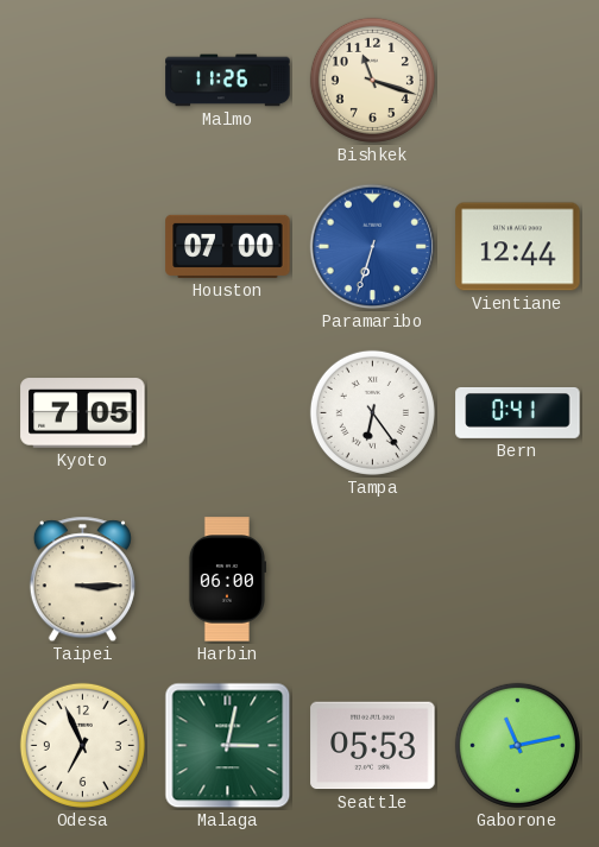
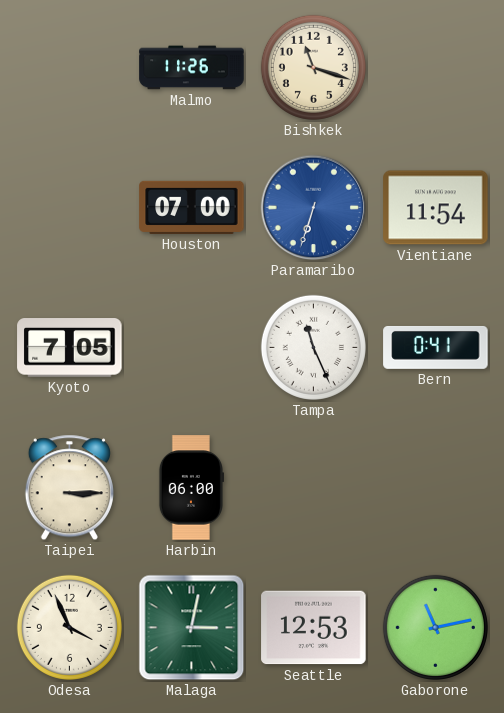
Vientiane: 12:44 -> 11:54 (436, 208)
Tampa: 6:24 -> 11:26 (313, 347)
Odesa: 6:56 -> 3:56 (69, 627)
Seattle: 05:53 -> 12:53 (314, 628)
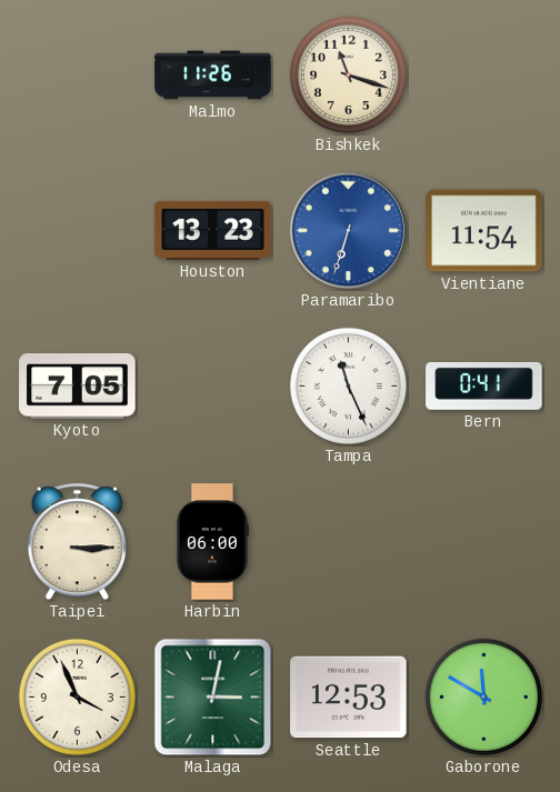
Houston: 07:00 -> 13:23 (213, 230)
Gaborone: 11:13 -> 11:50 (483, 696)
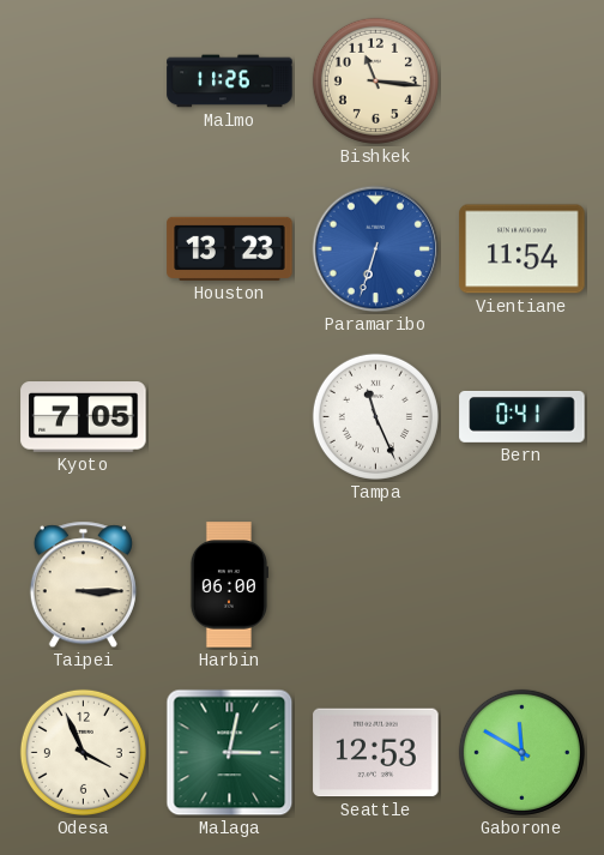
Bishkek: 11:18 -> 11:16 (375, 80)
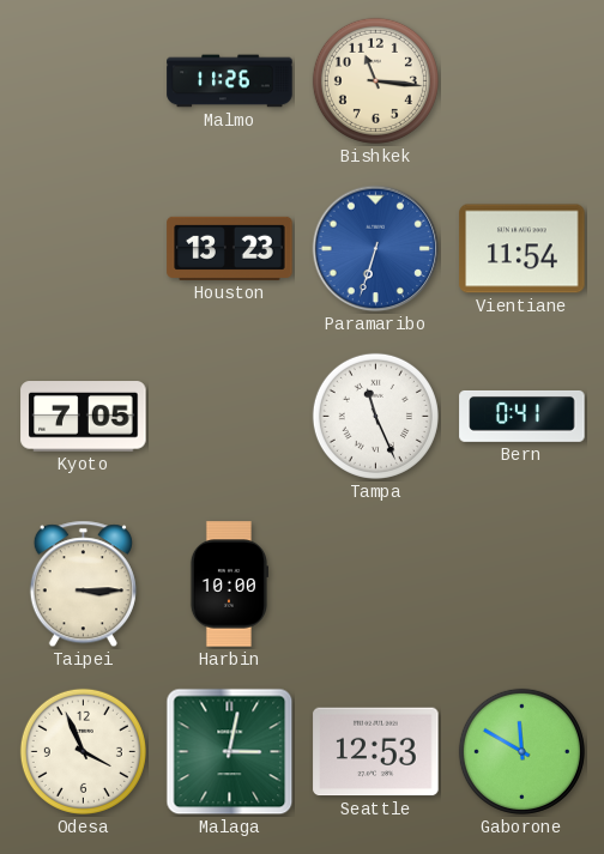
Harbin: 06:00 -> 10:00 (228, 585)
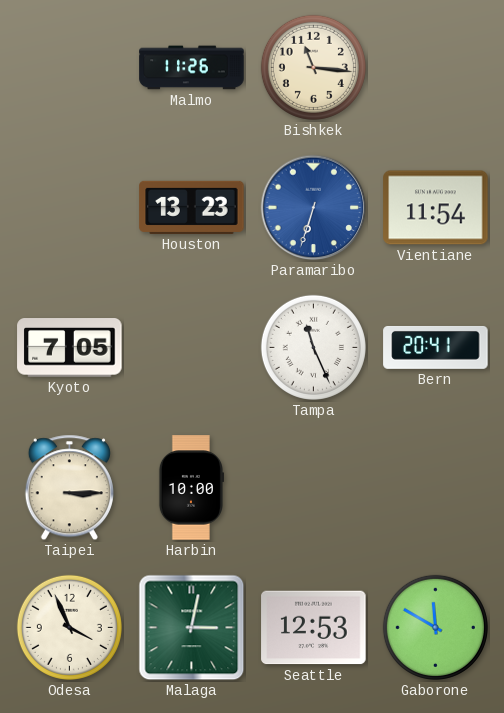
Bern: 0:41 -> 20:41 (436, 347)
